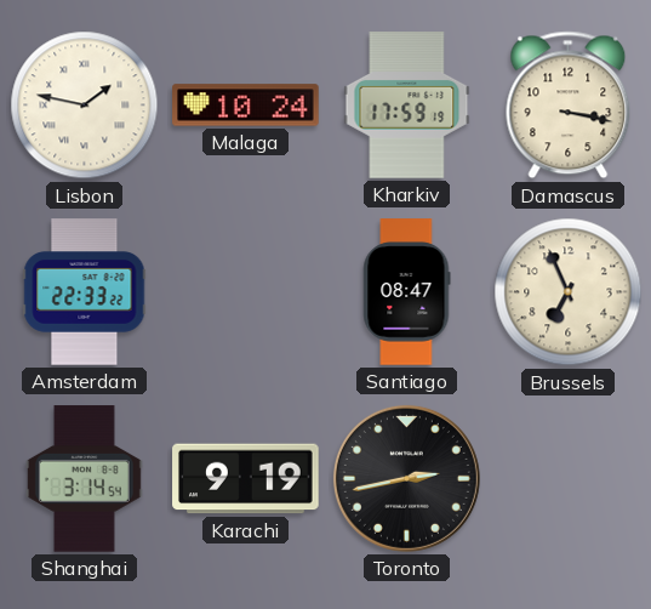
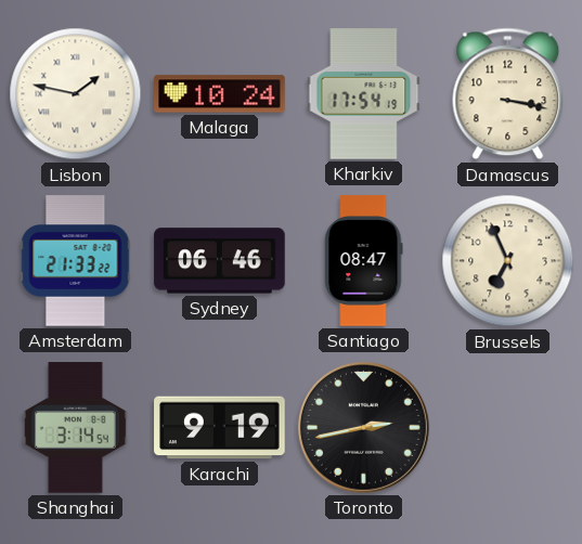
Kharkiv: 17:59 -> 17:54 (364, 94)
Amsterdam: 22:33 -> 21:33 (76, 261)
Sydney: none -> 06:46 (220, 261)
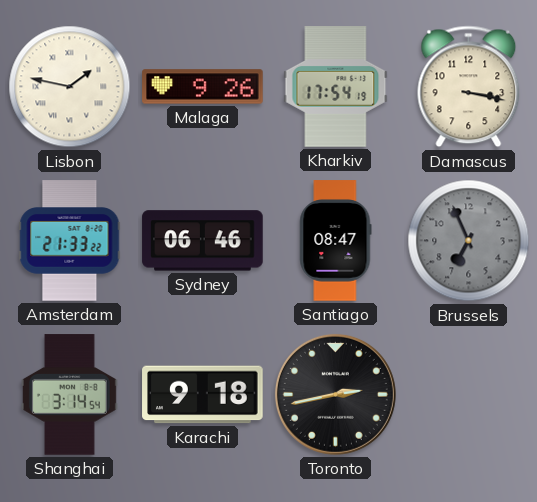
Malaga: 10:24 -> 9:26 (203, 87)
Brussels dial: cream -> grey (469, 241)
Karachi: 9:19 -> 9:18 (203, 395)
